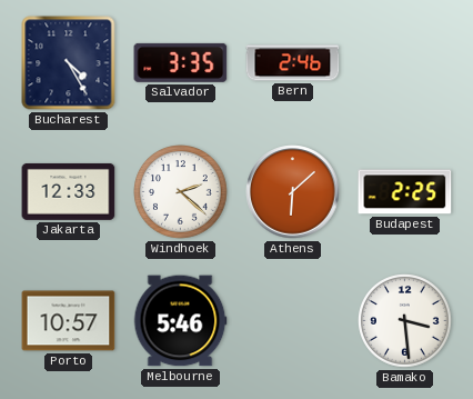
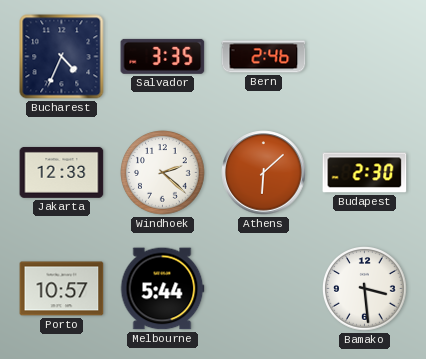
Bucharest: 4:25 -> 4:34 (62, 57)
Budapest: 2:25 -> 2:30 (365, 173)
Melbourne: 5:46 -> 5:44 (162, 289)
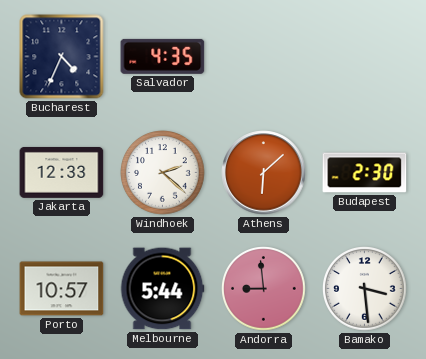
Salvador: 3:35 -> 4:35 (163, 56)
Bern: 2:46 -> none (264, 57)
Andorra: none -> 8:59 (264, 289)
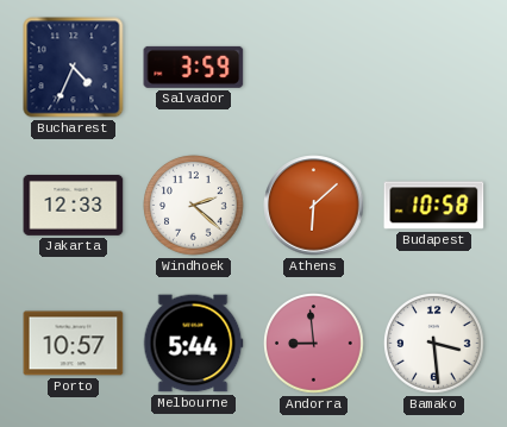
Salvador: 4:35 -> 3:59 (194, 67)
Budapest: 2:30 -> 10:58 (434, 206)
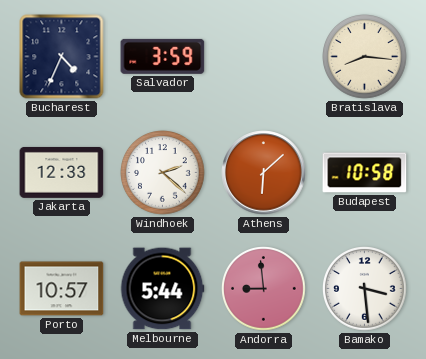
Bratislava: none -> 8:16 (365, 57)
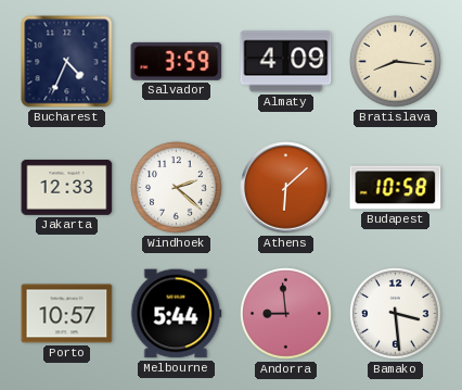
Almaty: none -> 4:09 (286, 62)
